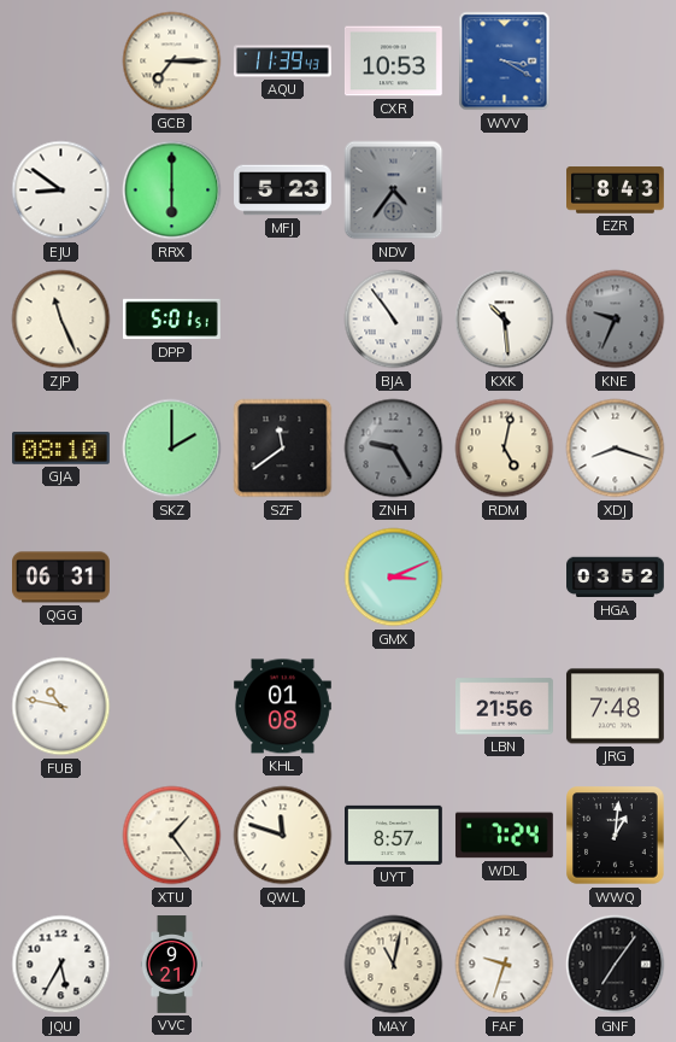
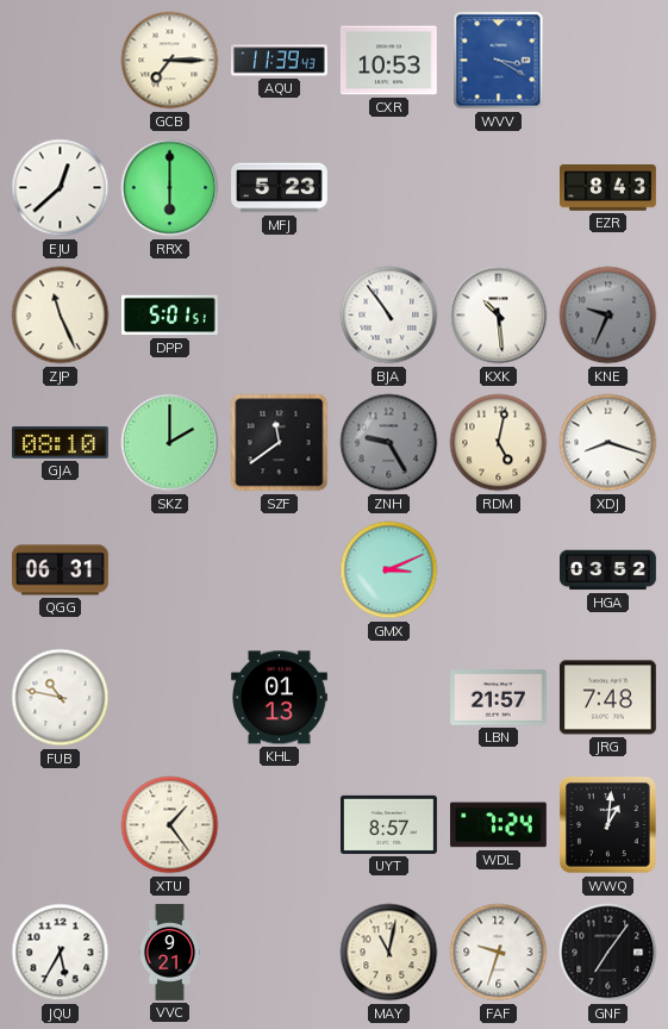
EJU: 8:51 -> 12:38 (61, 188)
NDV: 4:36 -> none (394, 191)
KHL: 01:08 -> 01:13 (280, 698)
LBN: 21:56 -> 21:57 (499, 698)
QWL: 11:48 -> none (283, 836)
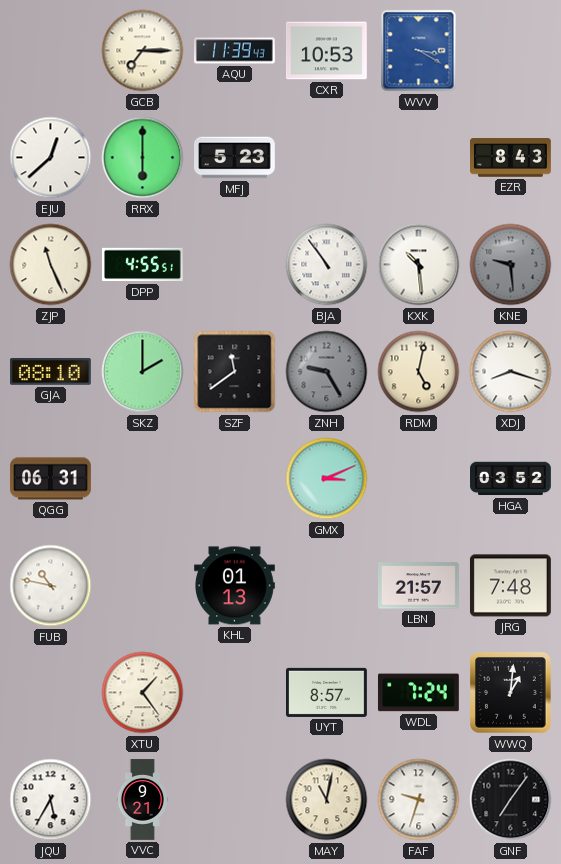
DPP: 5:01 -> 4:55 (143, 265)
KNE: 9:34 -> 9:29 (511, 265)
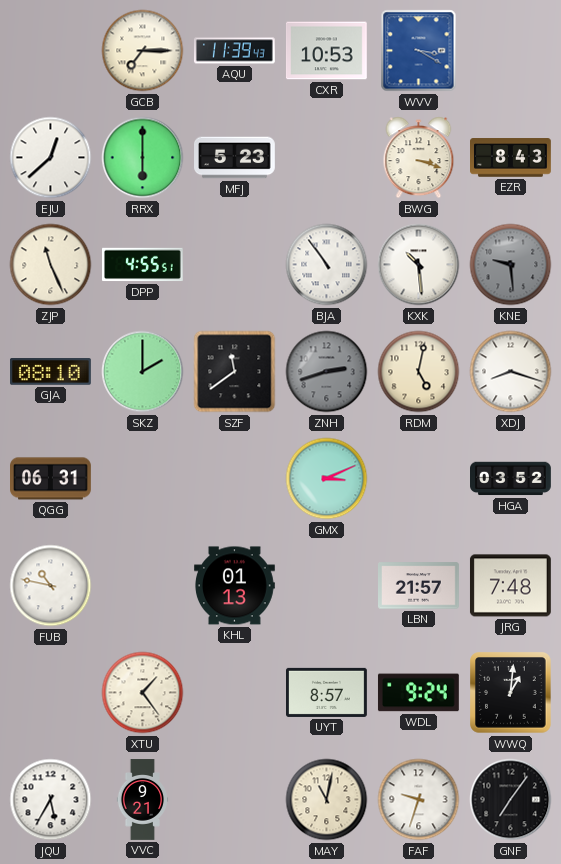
BWG: none -> 3:18 (419, 158)
ZNH: 9:25 -> 2:42 (327, 372)
WDL: 7:24 -> 9:24 (418, 693)
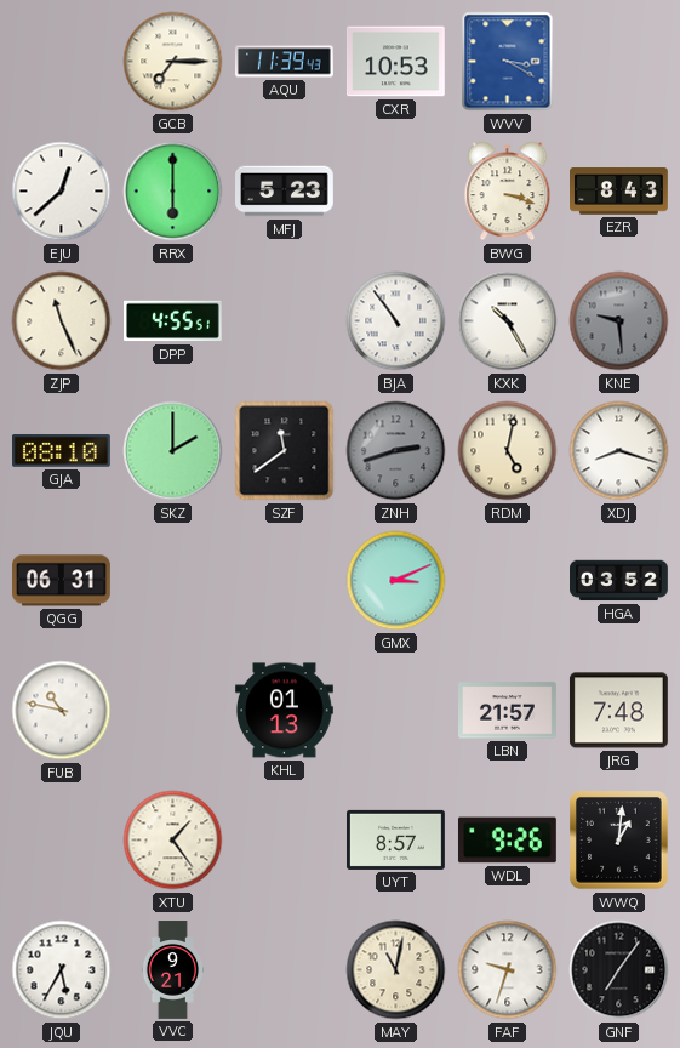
KXK: 10:29 -> 10:25 (508, 321)
WDL: 9:24 -> 9:26 (507, 841)
